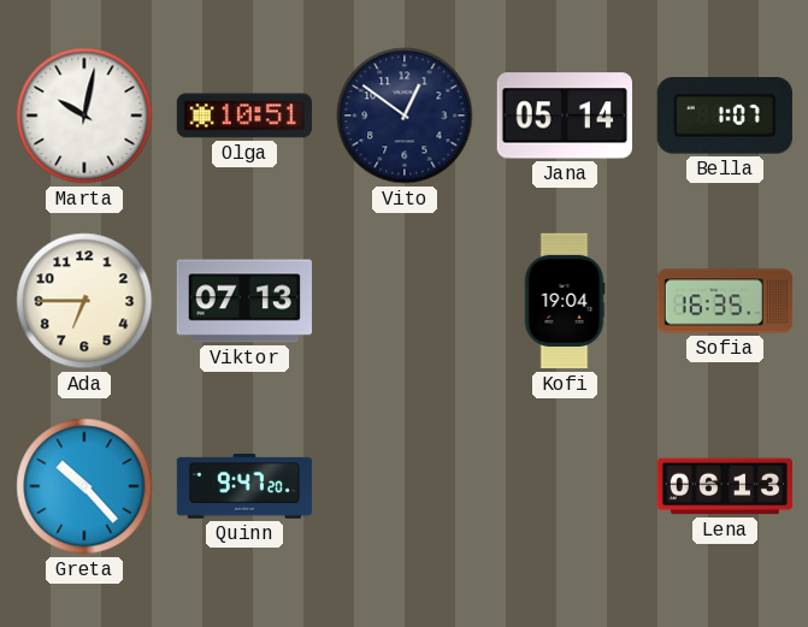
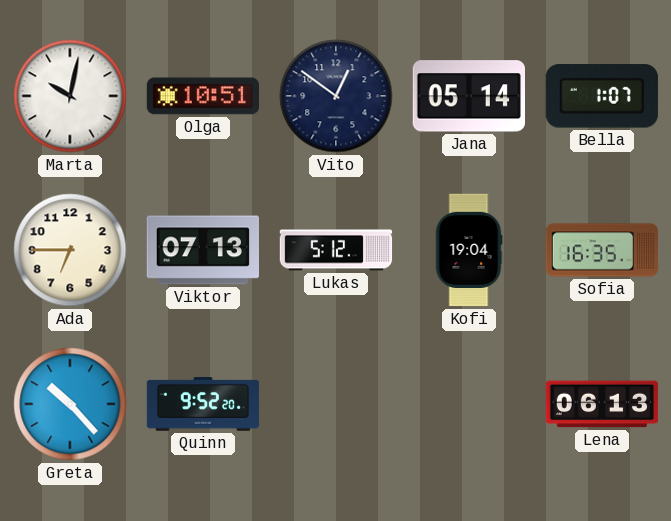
Lukas: none -> 5:12 (336, 250)
Quinn: 9:47 -> 9:52 (202, 404)
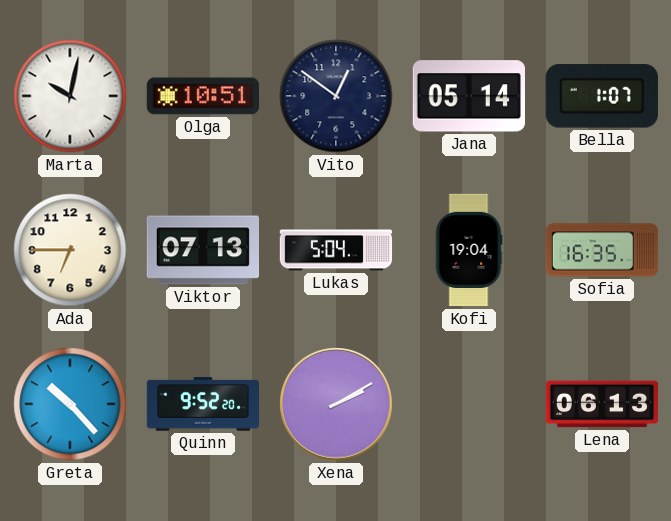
Lukas: 5:12 -> 5:04 (336, 250)
Xena: none -> 2:10 (337, 405)
